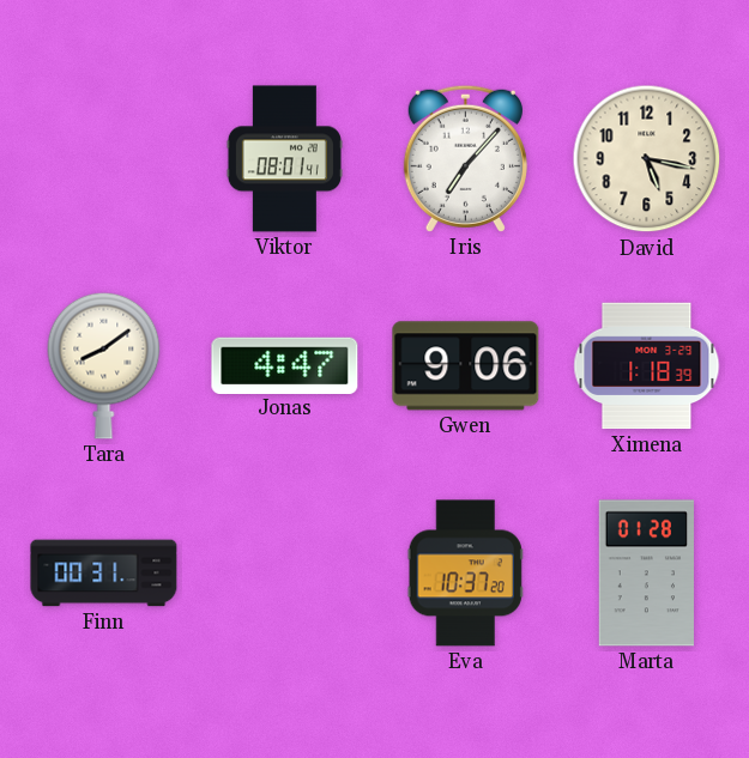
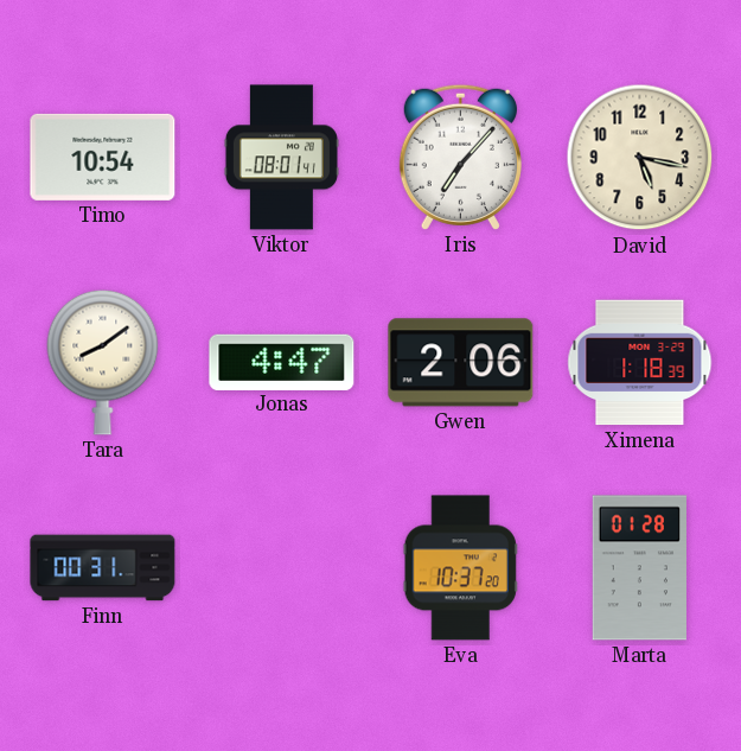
Timo: none -> 10:54 (103, 157)
Gwen: 9:06 -> 2:06 (461, 363)
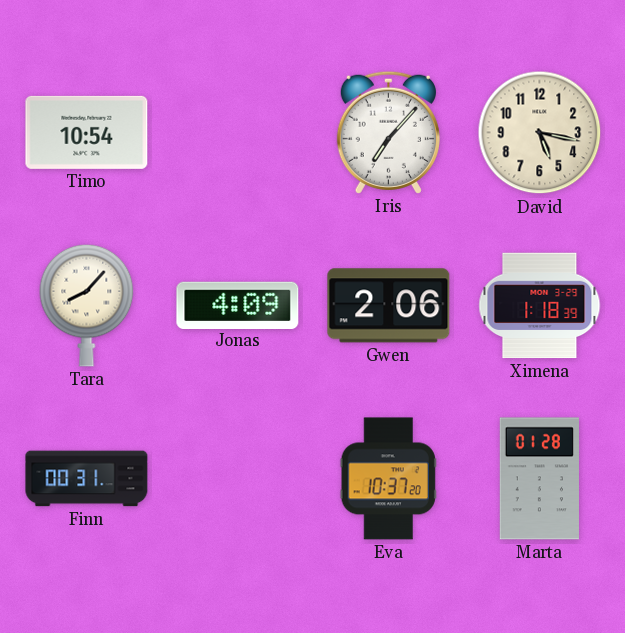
Viktor: 08:01 -> none (281, 158)
Tara: 8:09 -> 8:07 (87, 305)
Jonas: 4:47 -> 4:09 (238, 305)
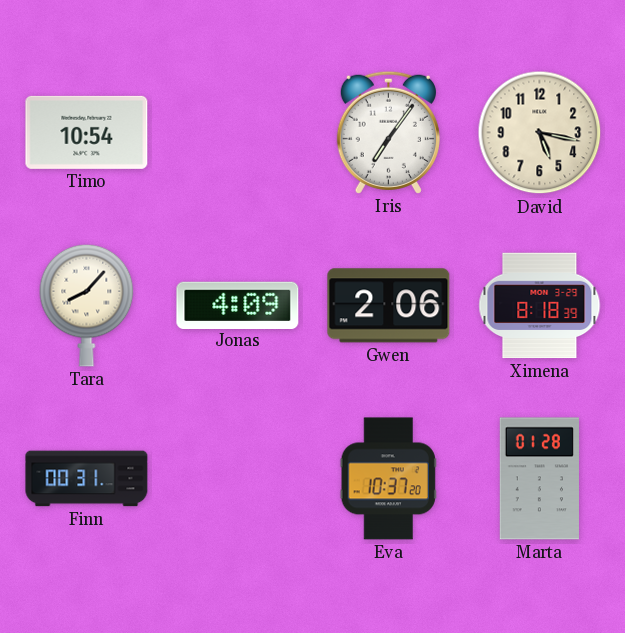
Iris: 7:07 -> 7:06 (388, 132)
Ximena: 1:18 -> 8:18 (540, 306)
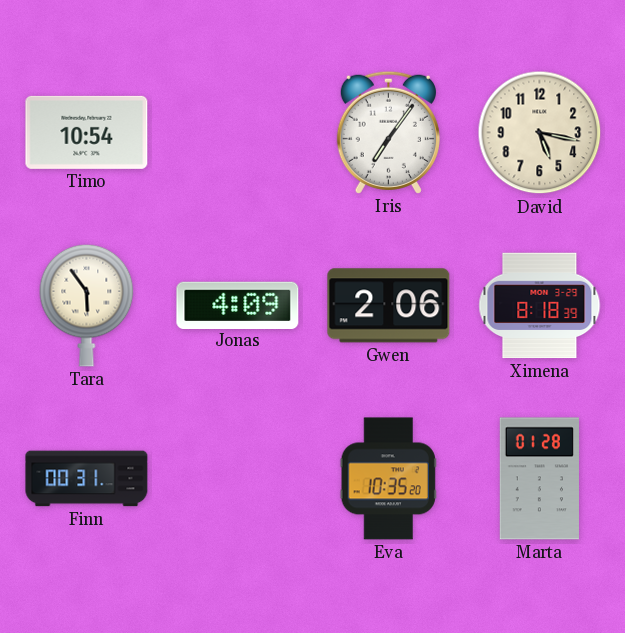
Tara: 8:07 -> 5:54 (87, 305)
Eva: 10:37 -> 10:35 (388, 479)
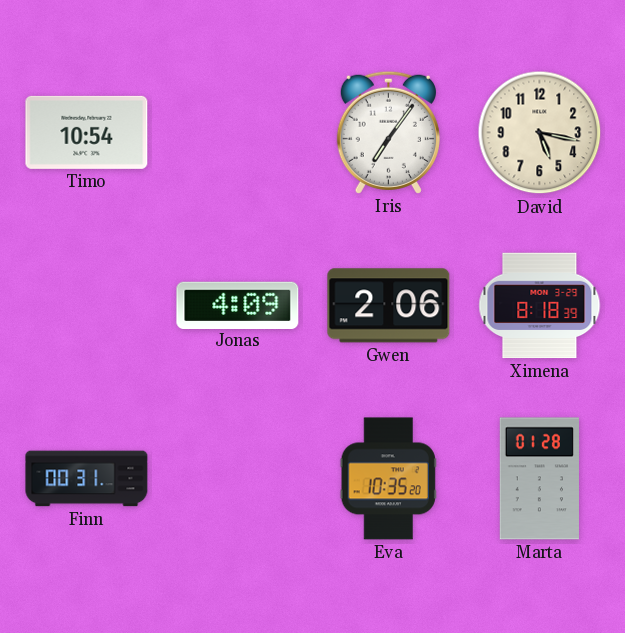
Tara: 5:54 -> none (87, 305)
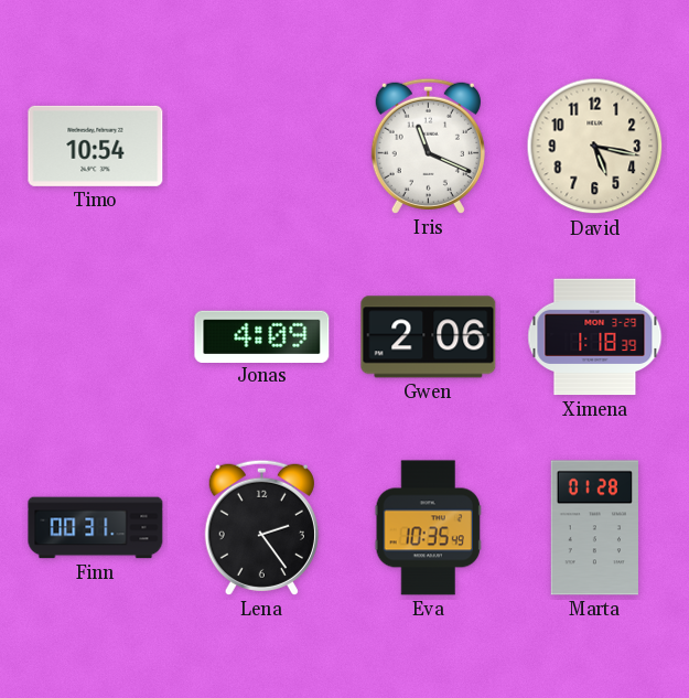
Iris: 7:06 -> 11:19 (428, 146)
Ximena: 8:18 -> 1:18 (595, 337)
Lena: none -> 2:24 (261, 527)
Eva: 10:35:20 -> 10:35:49 (428, 528)
